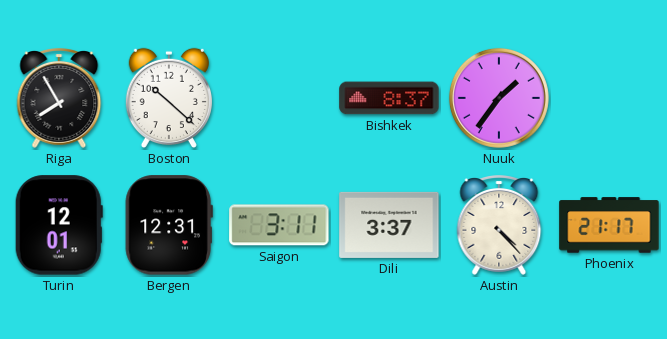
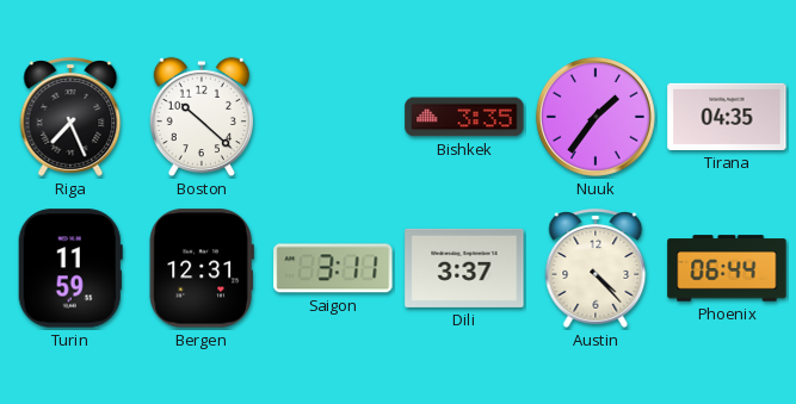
Riga: 7:55 -> 7:26 (70, 118)
Bishkek: 8:37 -> 3:35 (464, 117)
Tirana: none -> 04:35 (727, 117)
Turin: 12:01 -> 11:59 (70, 268)
Phoenix: 21:17 -> 06:44 (727, 268)
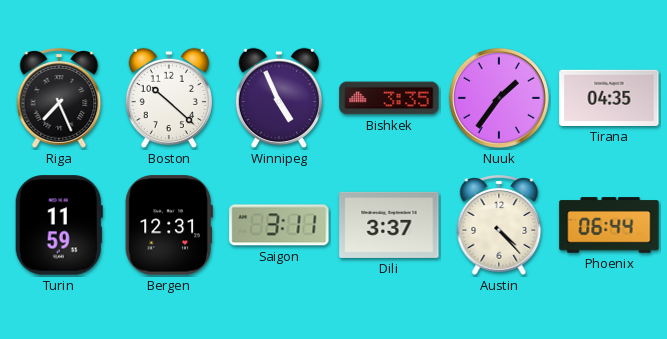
Winnipeg: none -> 4:56 (279, 98)
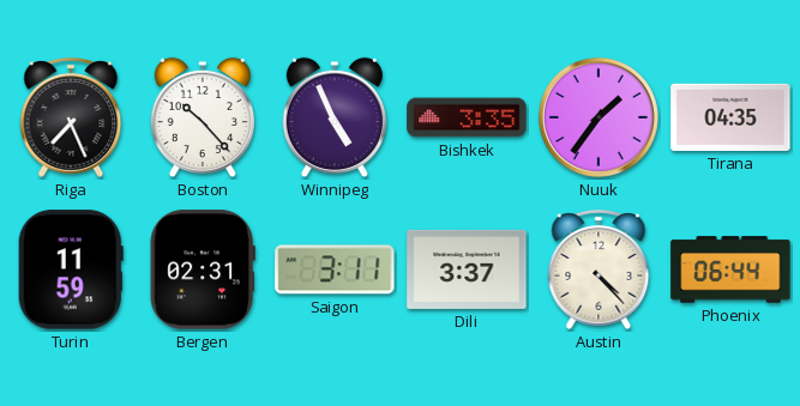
Boston: 10:22 -> 10:23 (203, 117)
Bergen: 12:31 -> 02:31 (203, 269)
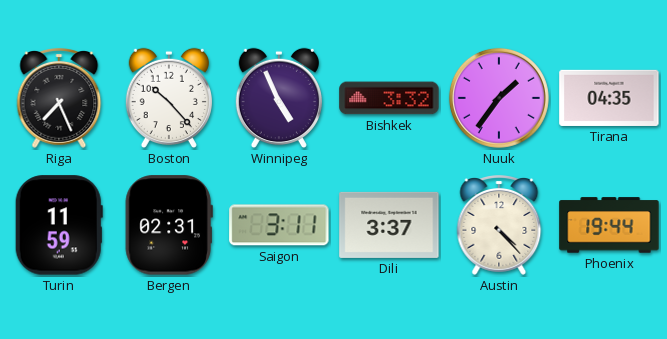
Bishkek: 3:35 -> 3:32 (389, 98)
Phoenix: 06:44 -> 19:44 (609, 225)
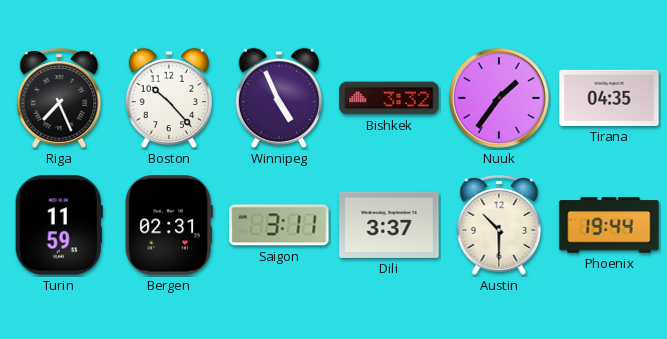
Austin: 4:23 -> 10:30 (499, 226)
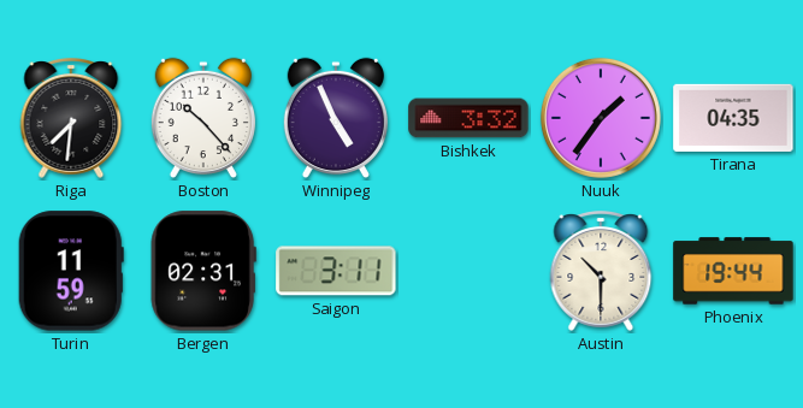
Riga: 7:26 -> 7:31 (71, 119)
Dili: 3:37 -> none (389, 225)
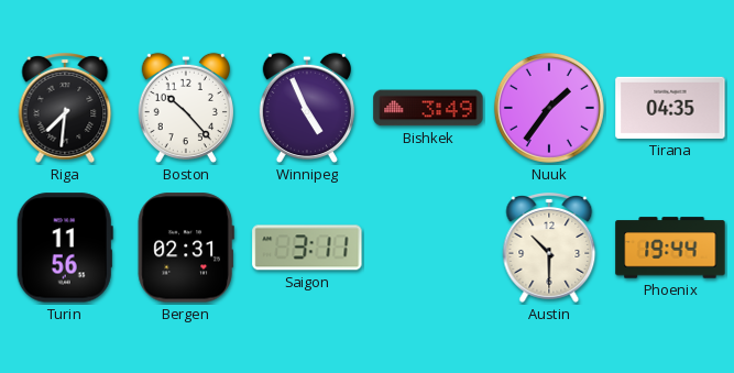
Bishkek: 3:32 -> 3:49 (428, 108)
Turin: 11:59 -> 11:56 (65, 248)
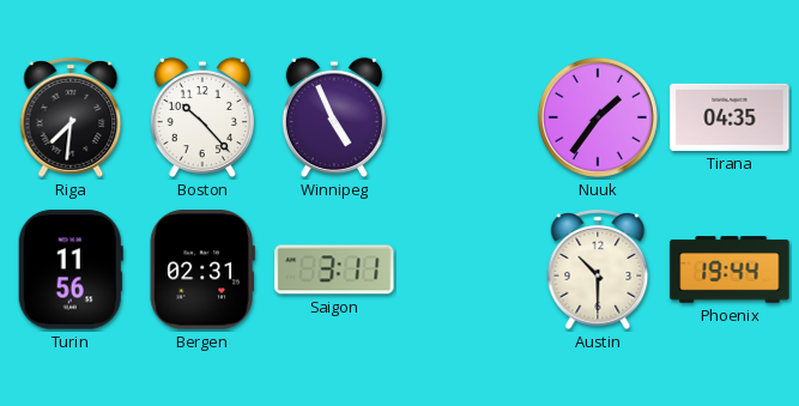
Bishkek: 3:49 -> none (428, 108)
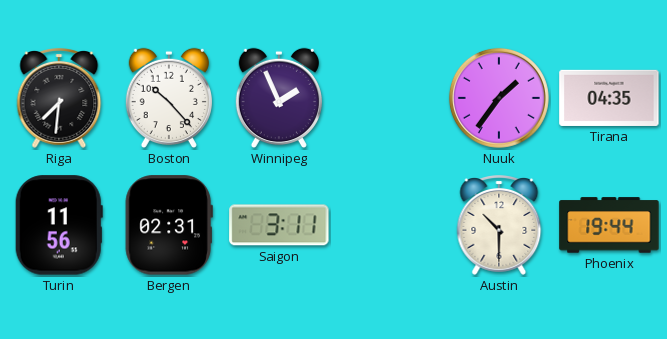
Winnipeg: 4:56 -> 1:56 (279, 98)
